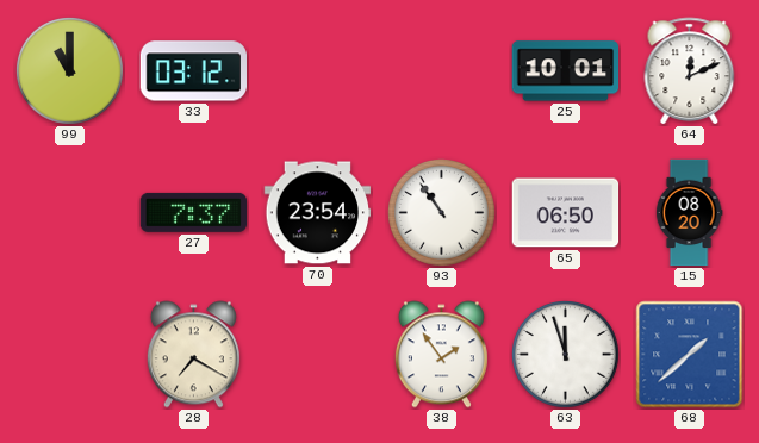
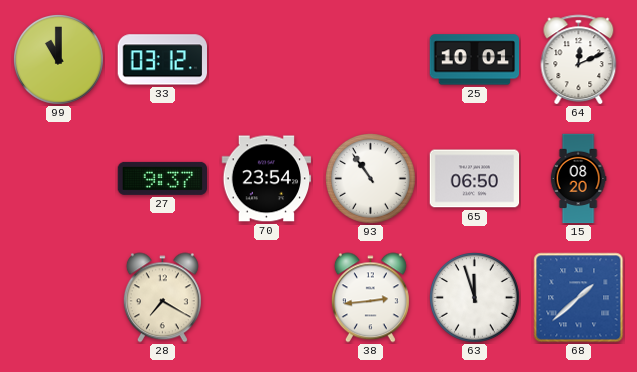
27: 7:37 -> 9:37 (163, 178)
38: 1:54 -> 2:44 (370, 298)
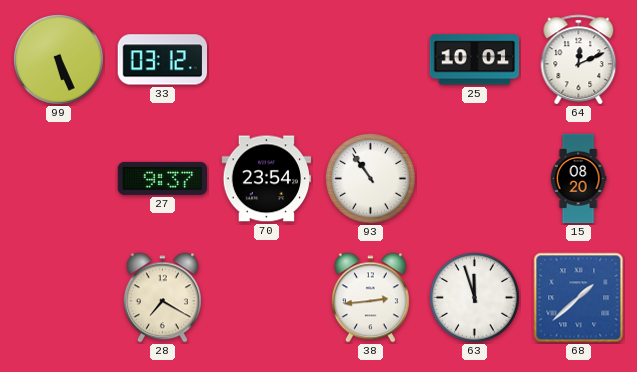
99: 11:00 -> 5:26 (59, 60)
65: 06:50 -> none (475, 179)
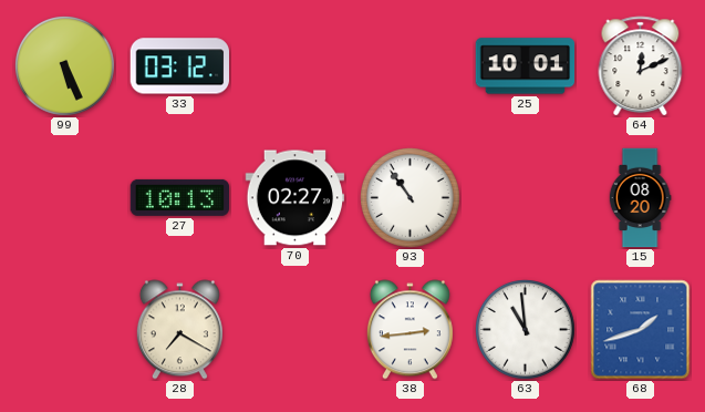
27: 9:37 -> 10:13 (180, 197)
70: 23:54 -> 02:27 (296, 198)
63: 11:57 -> 10:59 (526, 330)
68: 1:38 -> 1:42 (641, 330)
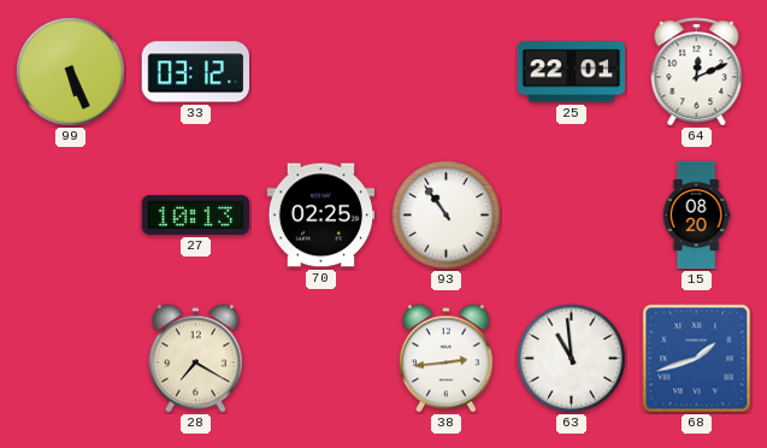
25: 10:01 -> 22:01 (572, 72)
70: 02:27 -> 02:25 (321, 216)
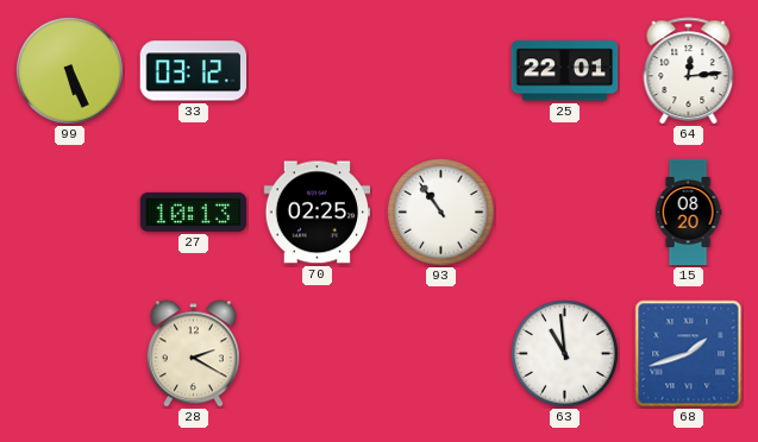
64: 12:11 -> 12:14 (689, 71)
28: 7:20 -> 2:20 (193, 354)
38: 2:44 -> none (446, 359)
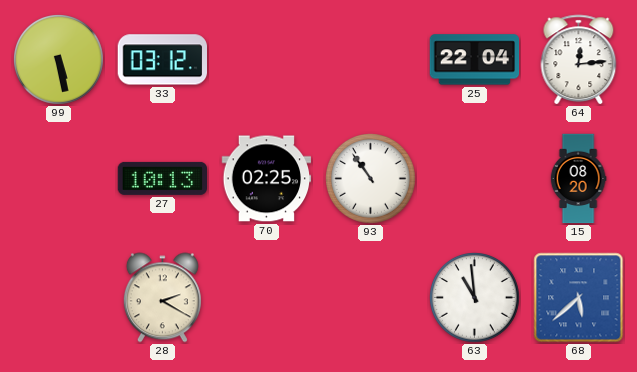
99: 5:26 -> 5:28 (59, 60)
25: 22:01 -> 22:04 (475, 60)
68: 1:42 -> 5:38 (579, 298)
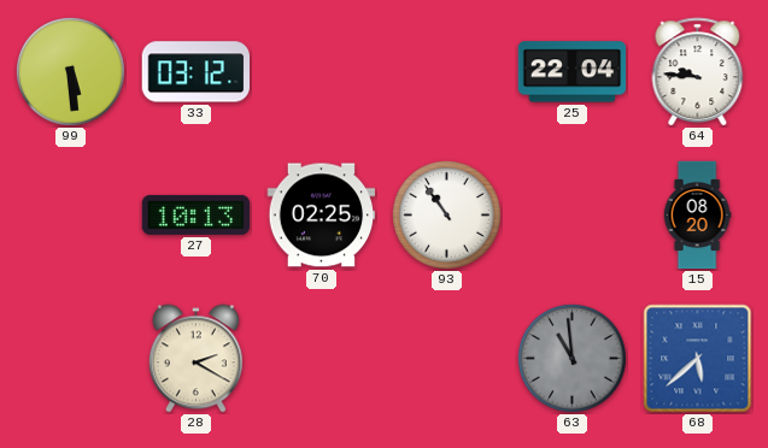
99: 5:28 -> 5:29 (71, 72)
64: 12:14 -> 9:46 (698, 72)
63 dial: white -> grey (573, 359)
